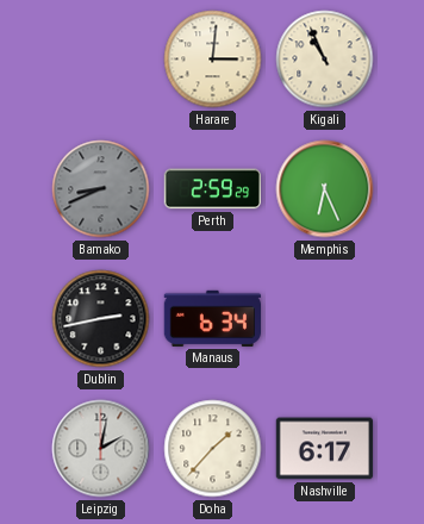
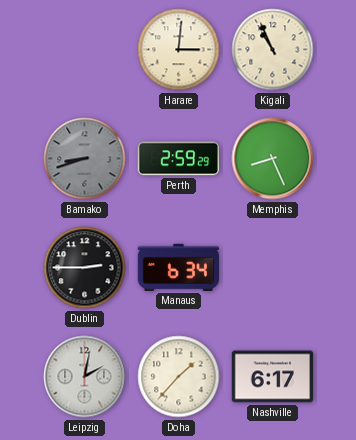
Bamako: 8:41 -> 8:42 (85, 159)
Memphis: 6:26 -> 8:26 (273, 159)
Dublin: 2:43 -> 2:45 (85, 268)
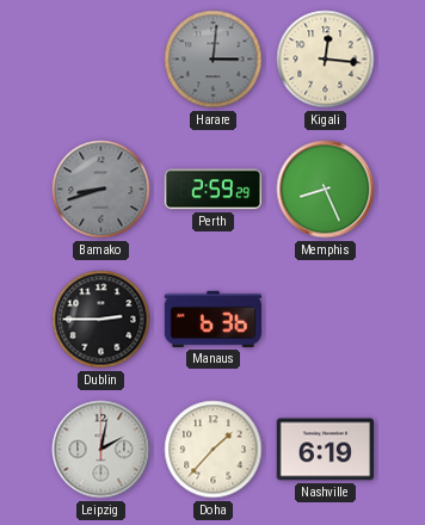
Harare dial: cream -> grey (214, 60)
Kigali: 10:56 -> 12:16 (326, 60)
Manaus: 6:34 -> 6:36 (214, 319)
Nashville: 6:17 -> 6:19 (326, 450)
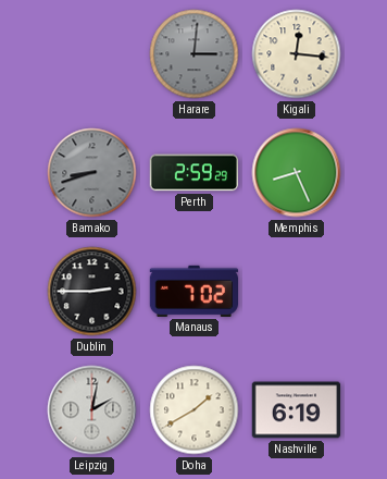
Manaus: 6:36 -> 7:02 (195, 291)
Doha: 1:37 -> 1:40 (195, 410)
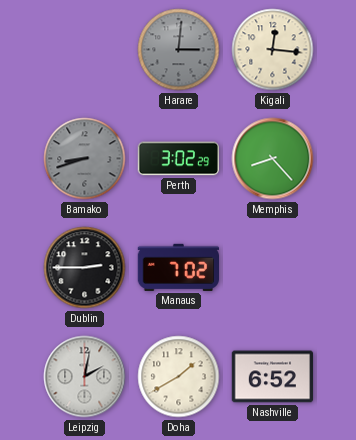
Perth: 2:59 -> 3:02 (179, 159)
Memphis: 8:26 -> 8:23 (273, 159)
Nashville: 6:19 -> 6:52 (273, 377)
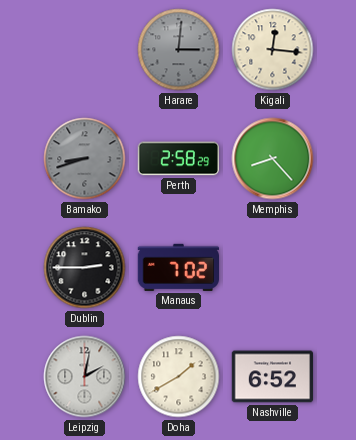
Perth: 3:02 -> 2:58 (179, 159)
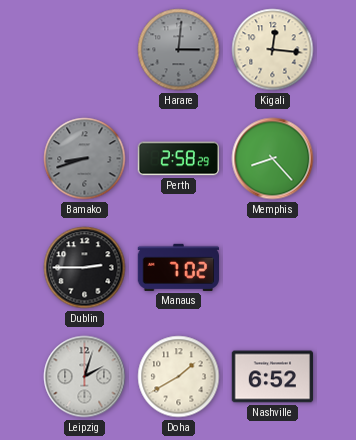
Leipzig: 2:02 -> 2:03 (85, 377)
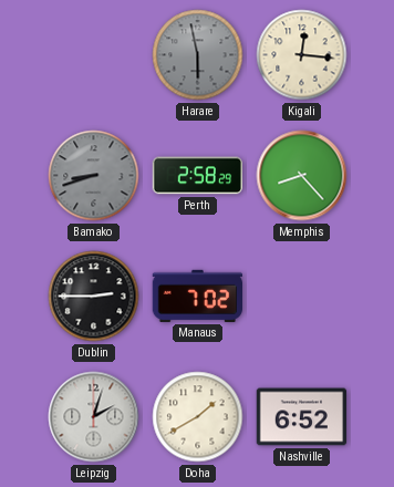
Harare: 3:01 -> 5:58 (198, 55)
